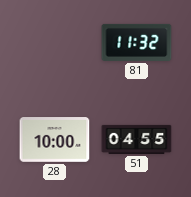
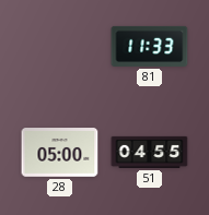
81: 11:32 -> 11:33 (150, 46)
28: 10:00 -> 05:00 (60, 153)
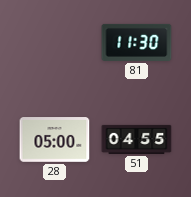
81: 11:33 -> 11:30 (137, 42)
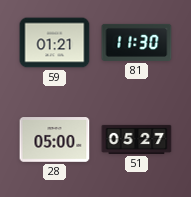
59: none -> 01:21 (55, 43)
51: 04:55 -> 05:27 (137, 139)
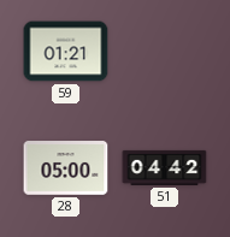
81: 11:30 -> none (137, 42)
51: 05:27 -> 04:42 (165, 167)
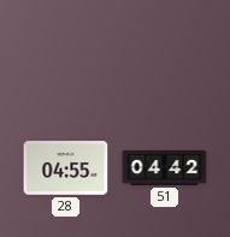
59: 01:21 -> none (66, 52)
28: 05:00 -> 04:55 (66, 168)
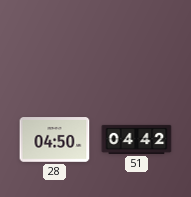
28: 04:55 -> 04:50 (55, 140)
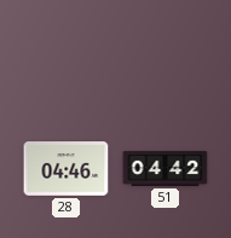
28: 04:50 -> 04:46 (67, 169)
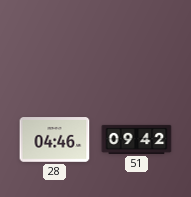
51: 04:42 -> 09:42 (137, 139)
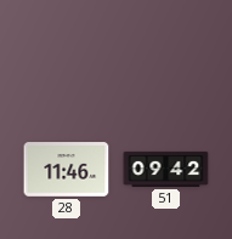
28: 04:46 -> 11:46 (67, 170)
